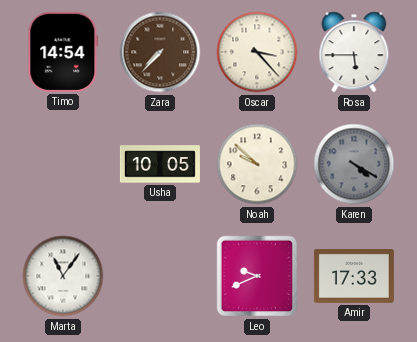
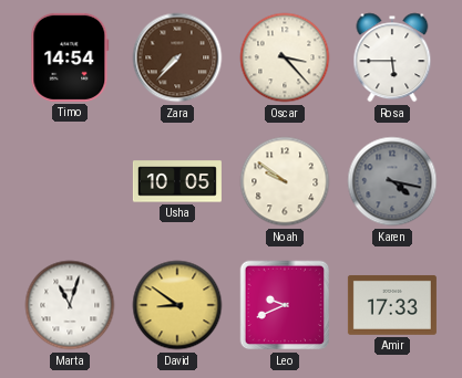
Noah: 9:52 -> 9:51 (285, 181)
Karen: 4:20 -> 4:17 (392, 181)
Marta: 11:06 -> 11:03 (70, 305)
David: none -> 8:51 (177, 305)
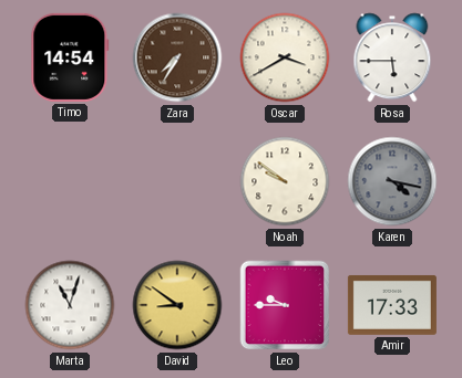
Zara: 7:37 -> 7:35 (177, 57)
Oscar: 3:23 -> 3:40 (285, 57)
Usha: 10:05 -> none (177, 181)
Leo: 9:41 -> 9:45 (285, 305)
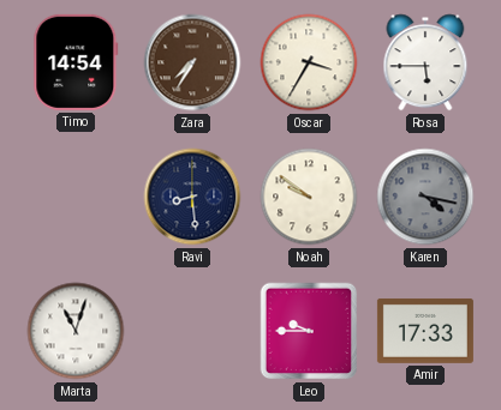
Oscar: 3:40 -> 3:35 (309, 62)
Ravi: none -> 8:29 (192, 197)
David: 8:51 -> none (177, 305)
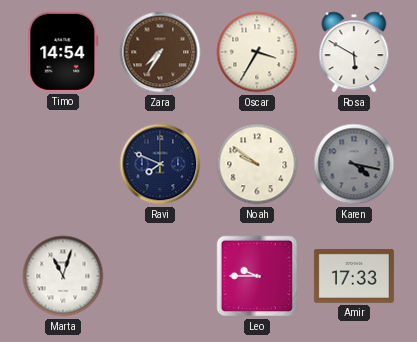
Rosa: 5:45 -> 5:50 (354, 52)
Ravi: 8:29 -> 7:49 (160, 164)
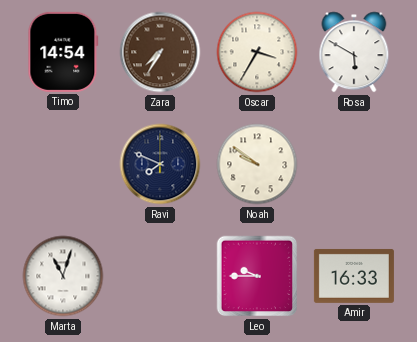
Karen: 4:17 -> none (354, 164)
Amir: 17:33 -> 16:33 (354, 276)
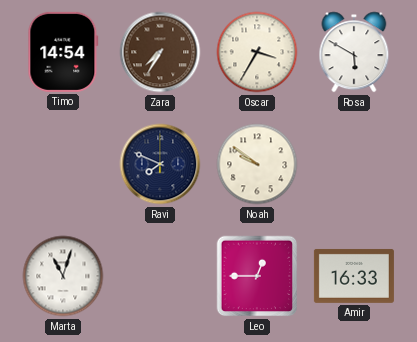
Leo: 9:45 -> 12:45 (257, 276)
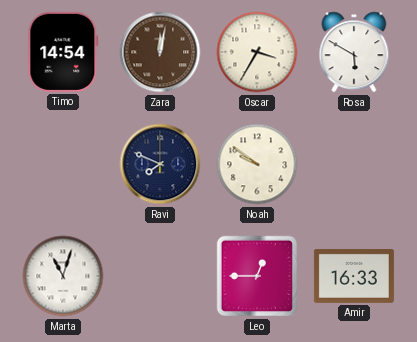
Zara: 7:35 -> 12:02 (160, 52)
